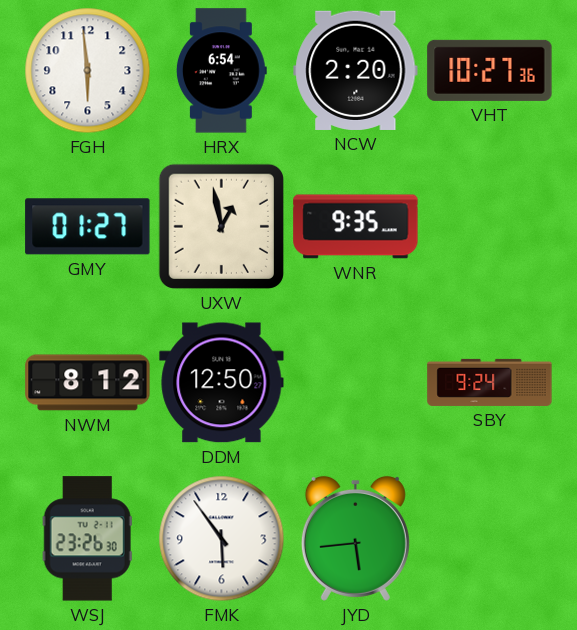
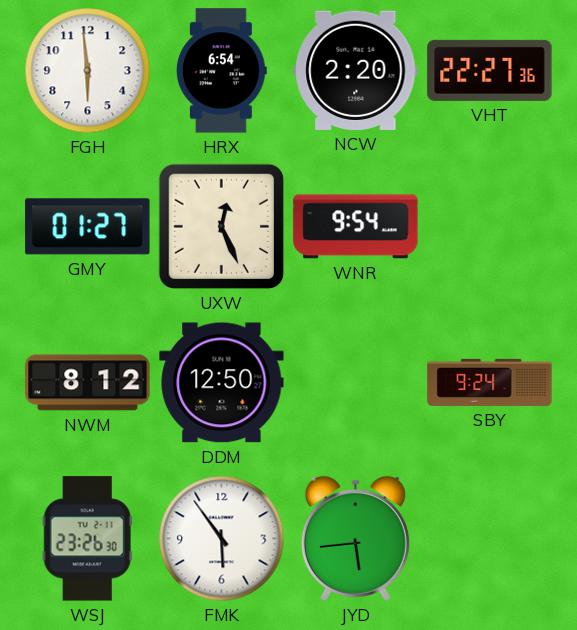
VHT: 10:27 -> 22:27 (490, 70)
UXW: 12:58 -> 12:26 (221, 226)
WNR: 9:35 -> 9:54 (356, 227)
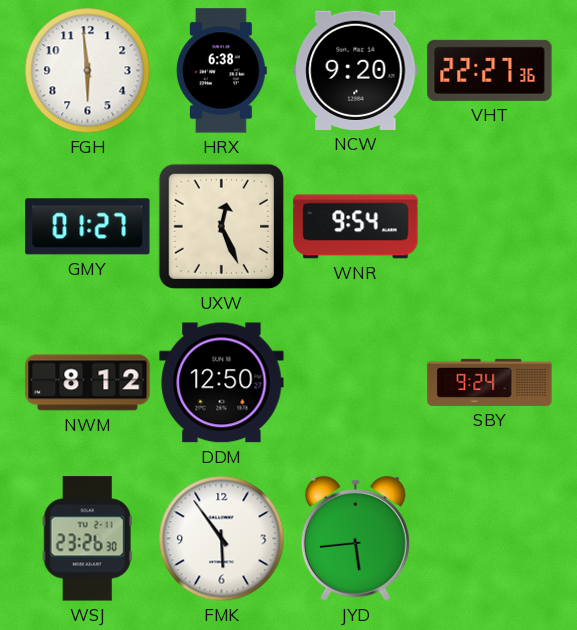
HRX: 6:54 -> 6:38 (221, 71)
NCW: 2:20 -> 9:20 (356, 70)
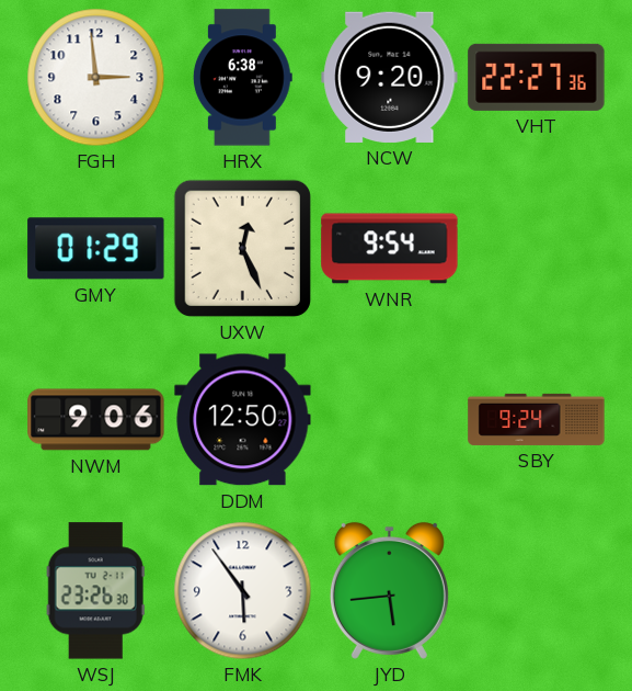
FGH: 5:59 -> 2:59 (96, 78)
GMY: 01:27 -> 01:29 (96, 249)
NWM: 8:12 -> 9:06 (96, 420)
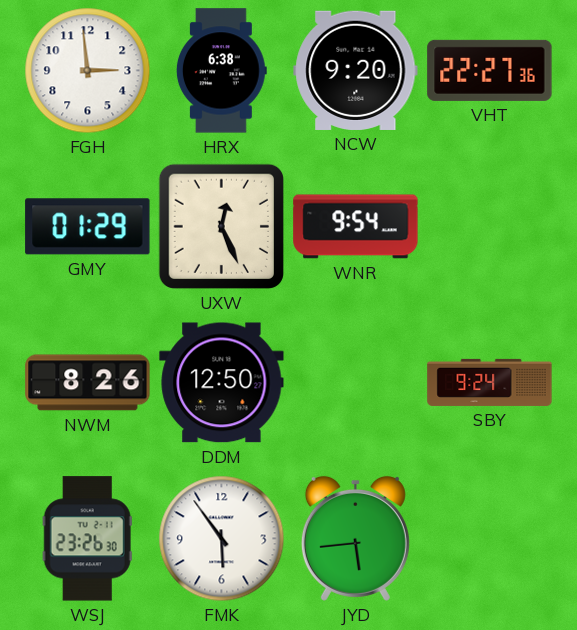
NWM: 9:06 -> 8:26 (88, 383)
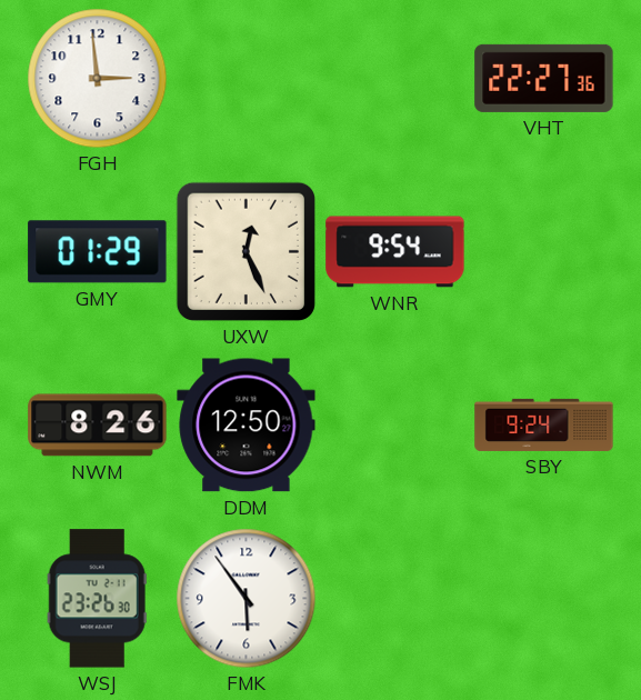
HRX: 6:38 -> none (221, 71)
NCW: 9:20 -> none (356, 70)
JYD: 5:44 -> none (355, 538)
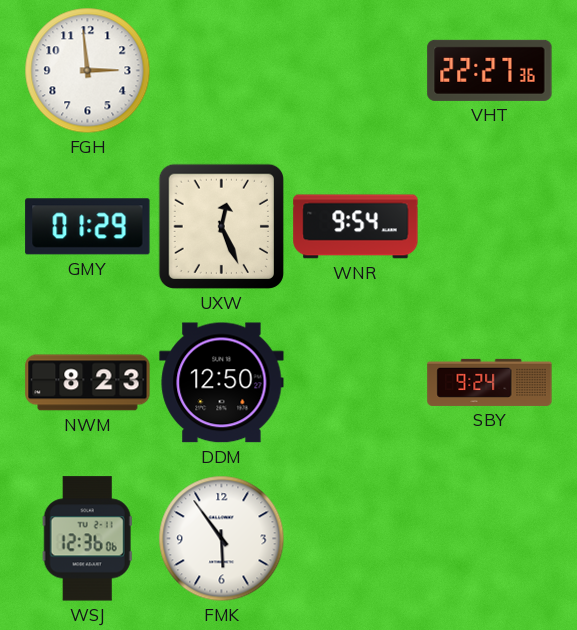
NWM: 8:26 -> 8:23 (88, 383)
WSJ: 23:26 -> 12:36 (87, 539)
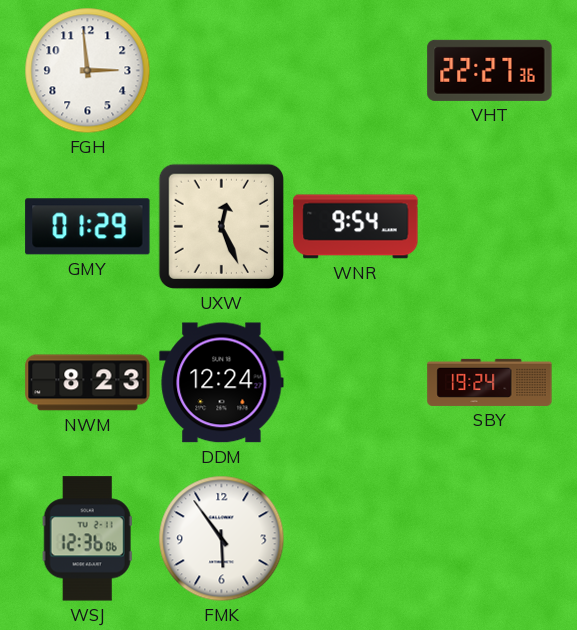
DDM: 12:50 -> 12:24 (222, 383)
SBY: 9:24 -> 19:24 (490, 382)
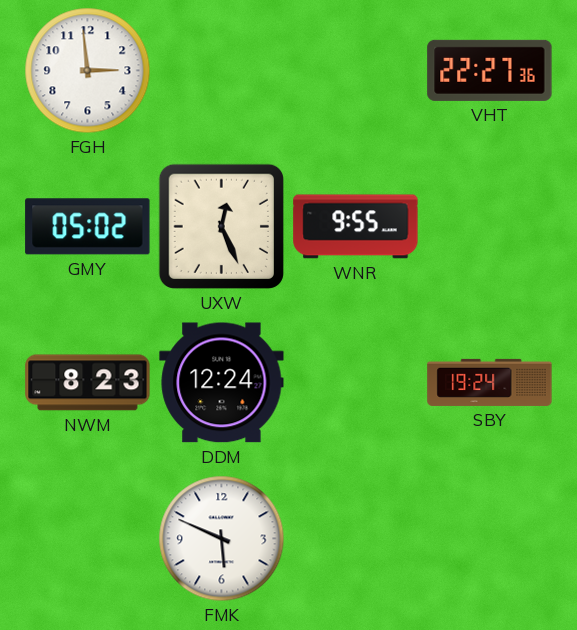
GMY: 01:29 -> 05:02 (88, 227)
WNR: 9:54 -> 9:55 (356, 227)
WSJ: 12:36 -> none (87, 539)
FMK: 5:54 -> 5:49 (222, 539)
